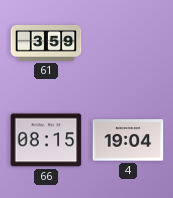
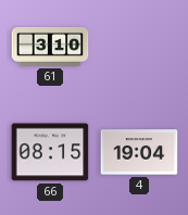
61: 3:59 -> 3:10 (50, 47)
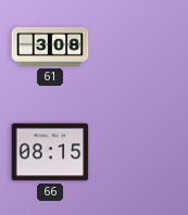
61: 3:10 -> 3:08 (50, 47)
4: 19:04 -> none (139, 152)
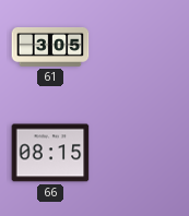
61: 3:08 -> 3:05 (50, 47)
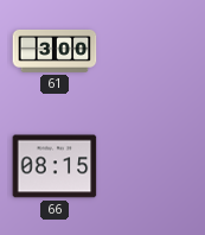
61: 3:05 -> 3:00 (55, 51)
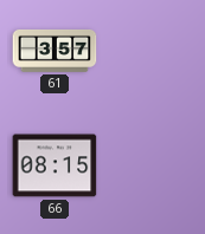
61: 3:00 -> 3:57 (55, 51)
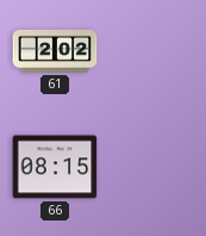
61: 3:57 -> 2:02 (55, 51)
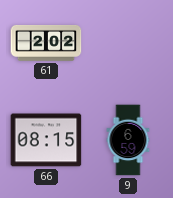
9: none -> 6:59 (128, 140)
